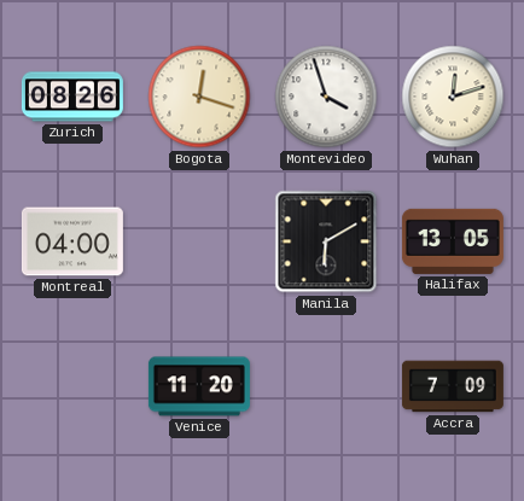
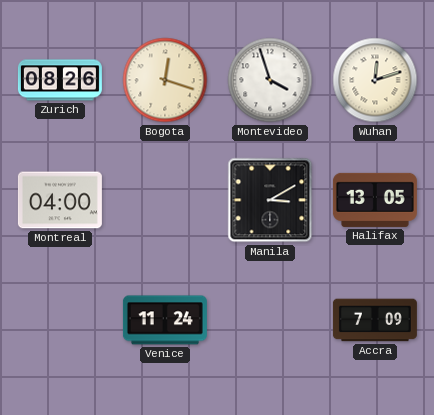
Manila: 6:10 -> 3:10 (270, 200)
Venice: 11:20 -> 11:24 (165, 320)
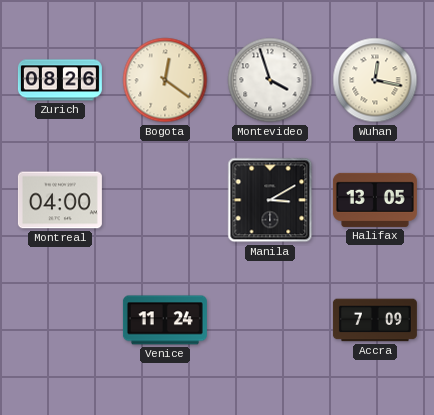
Bogota: 12:18 -> 12:21 (165, 80)
Wuhan: 12:12 -> 12:17 (375, 80)
